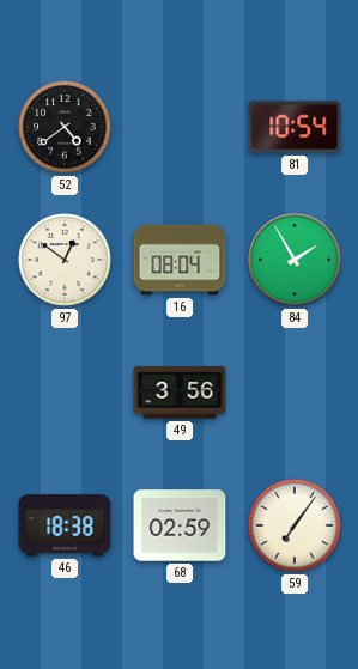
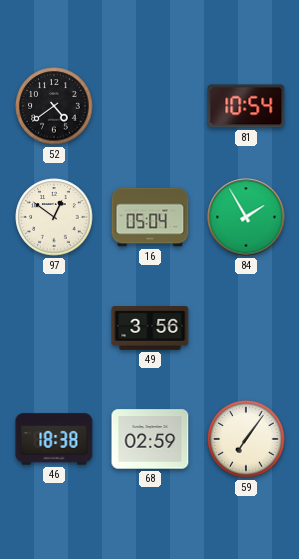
16: 08:04 -> 05:04 (150, 217)
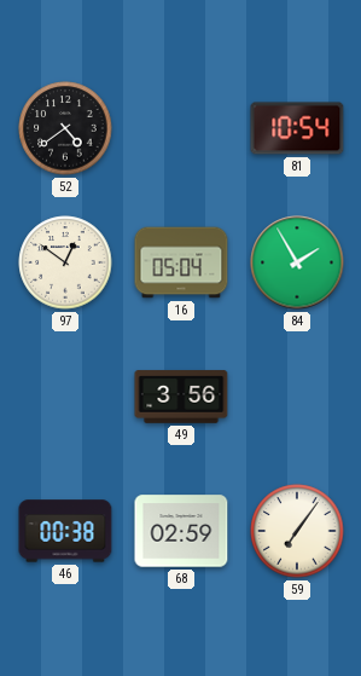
46: 18:38 -> 00:38 (65, 531)
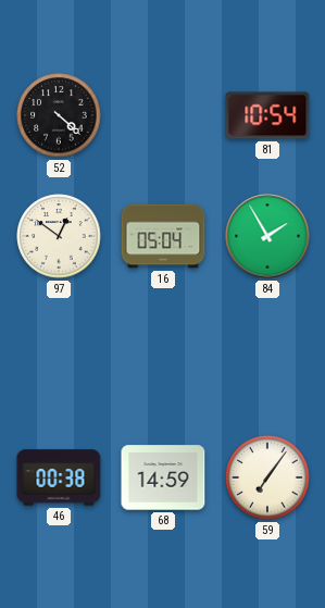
52: 4:39 -> 4:22 (59, 115)
49: 3:56 -> none (181, 397)
68: 02:59 -> 14:59 (163, 477)
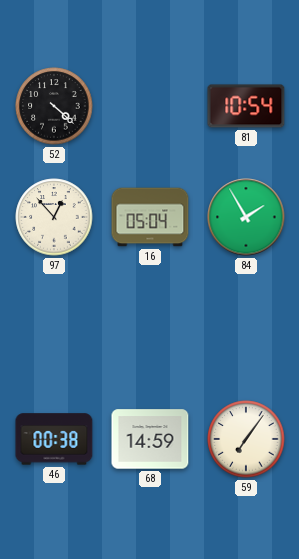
97: 12:51 -> 12:53 (54, 217)
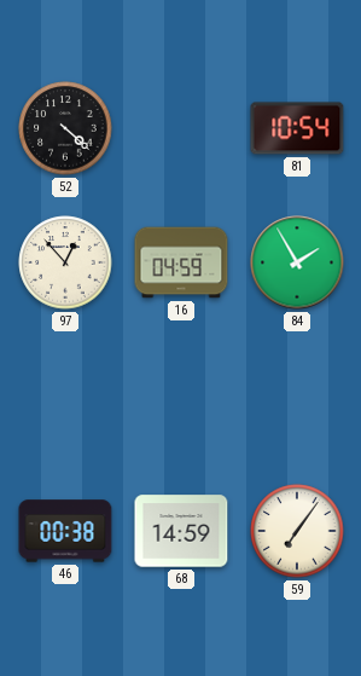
16: 05:04 -> 04:59 (181, 262)
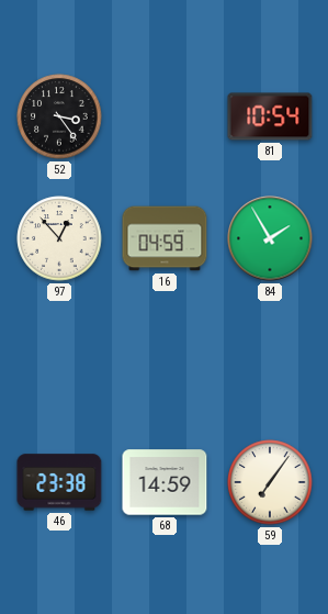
52: 4:22 -> 3:24 (59, 116)
46: 00:38 -> 23:38 (59, 482)
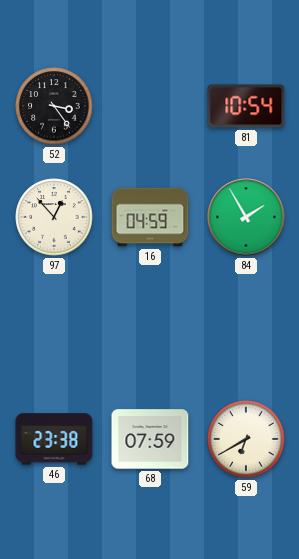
68: 14:59 -> 07:59 (150, 439)
59: 7:06 -> 6:40 (246, 439)
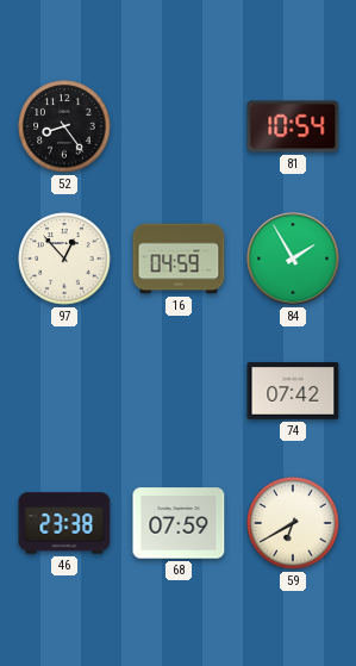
52: 3:24 -> 8:24 (64, 126)
74: none -> 07:42 (293, 391)
